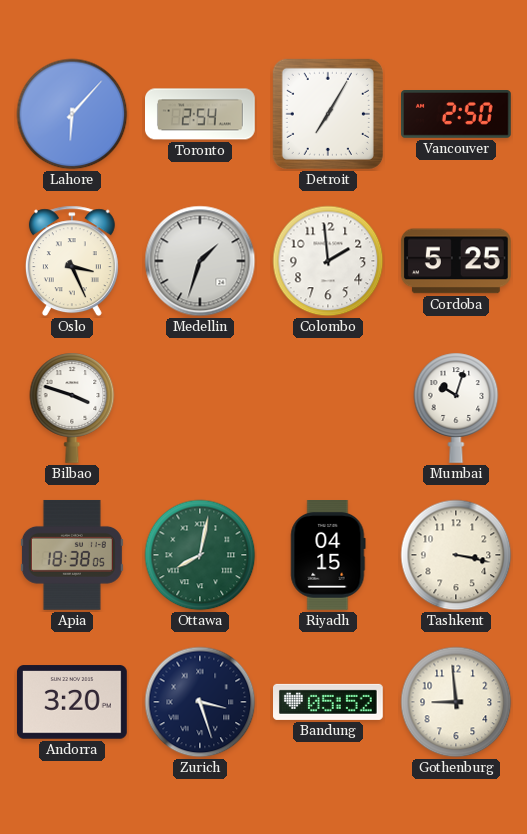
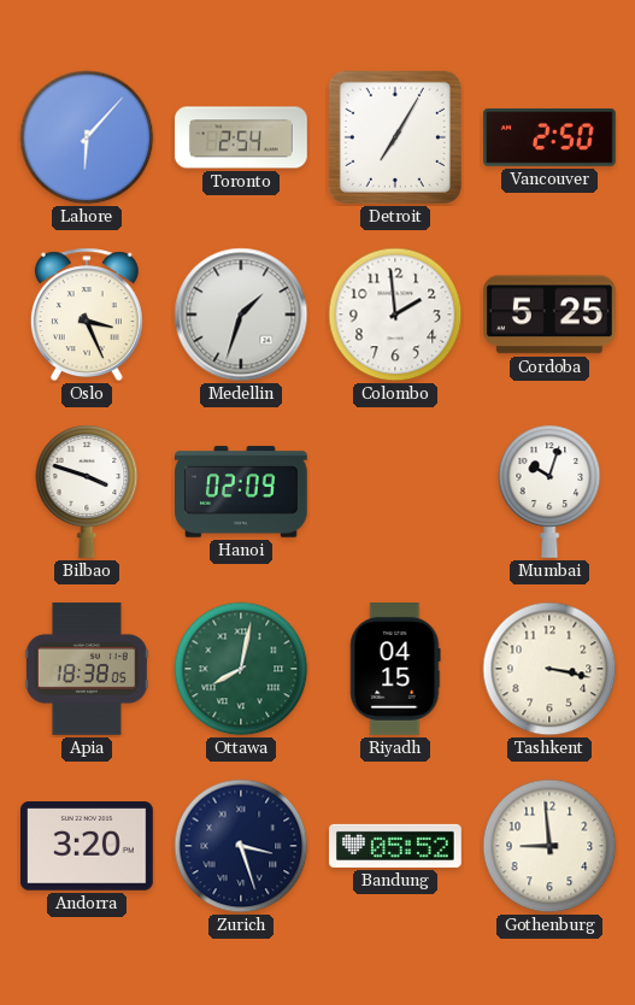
Hanoi: none -> 02:09 (242, 492)
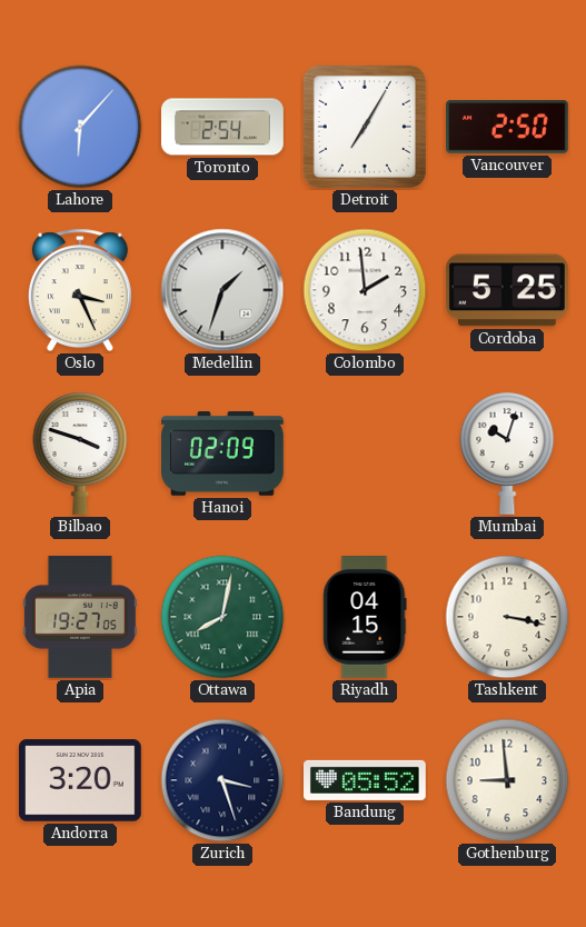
Apia: 18:38 -> 19:27 (80, 617)
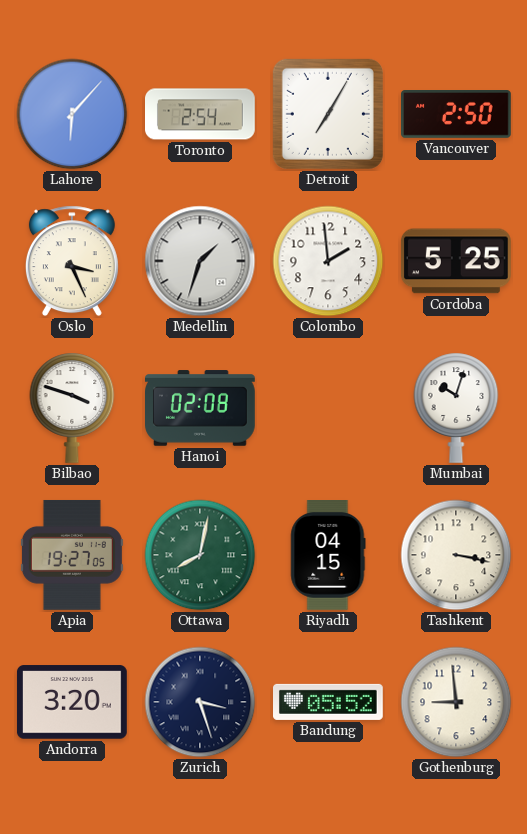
Hanoi: 02:09 -> 02:08 (201, 408)
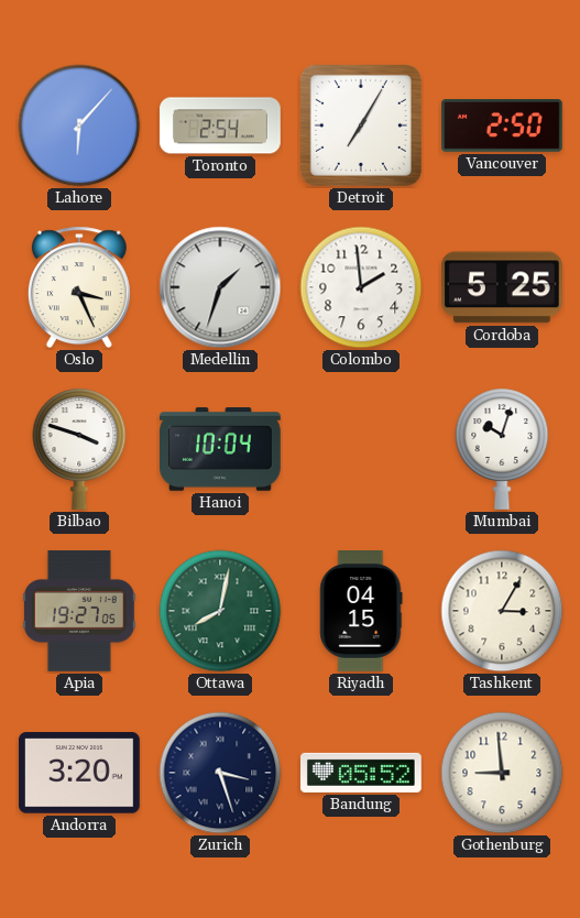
Hanoi: 02:08 -> 10:04 (221, 449)
Tashkent: 3:17 -> 3:05 (502, 611)
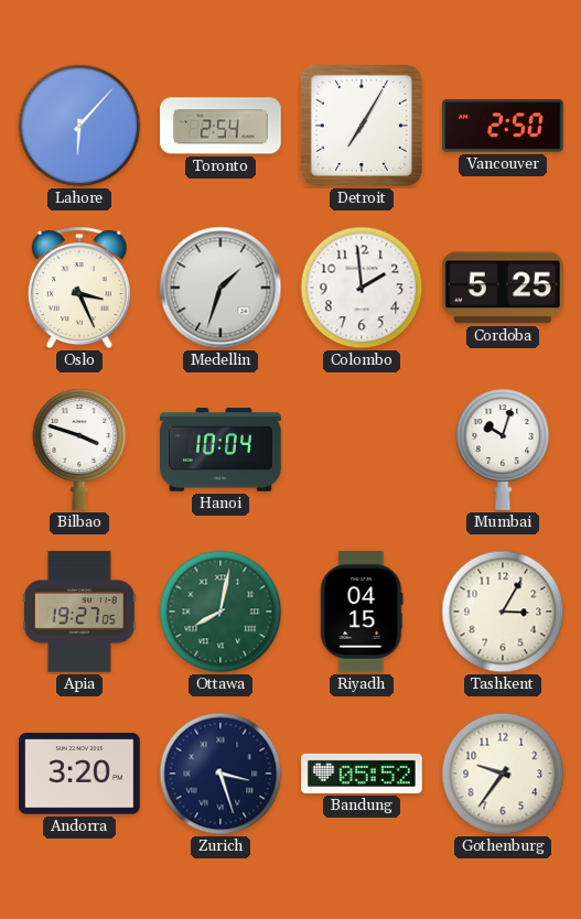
Gothenburg: 8:59 -> 9:36 (503, 774)
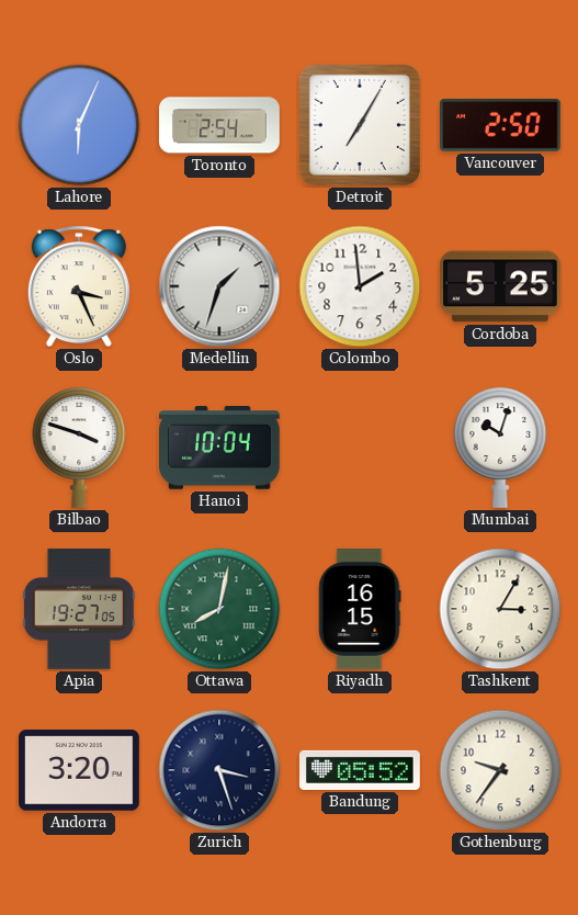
Lahore: 6:07 -> 6:04 (79, 125)
Riyadh: 04:15 -> 16:15 (360, 610)
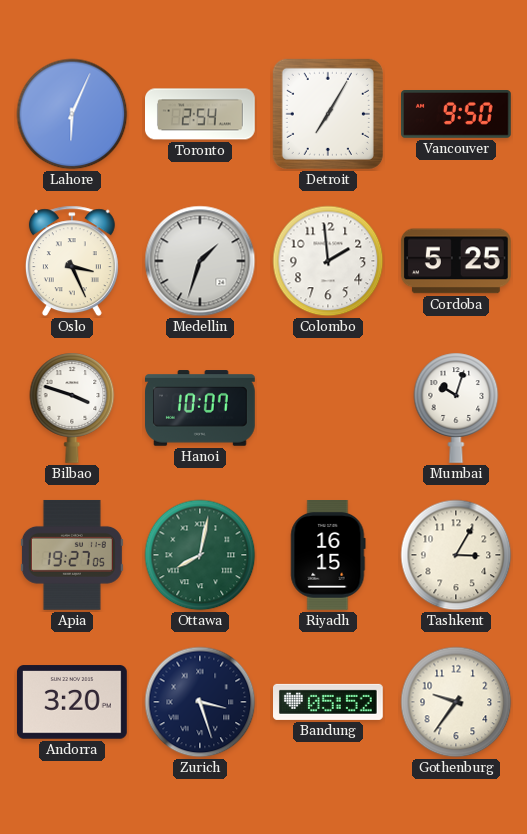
Vancouver: 2:50 -> 9:50 (457, 115)
Hanoi: 10:04 -> 10:07 (201, 408)
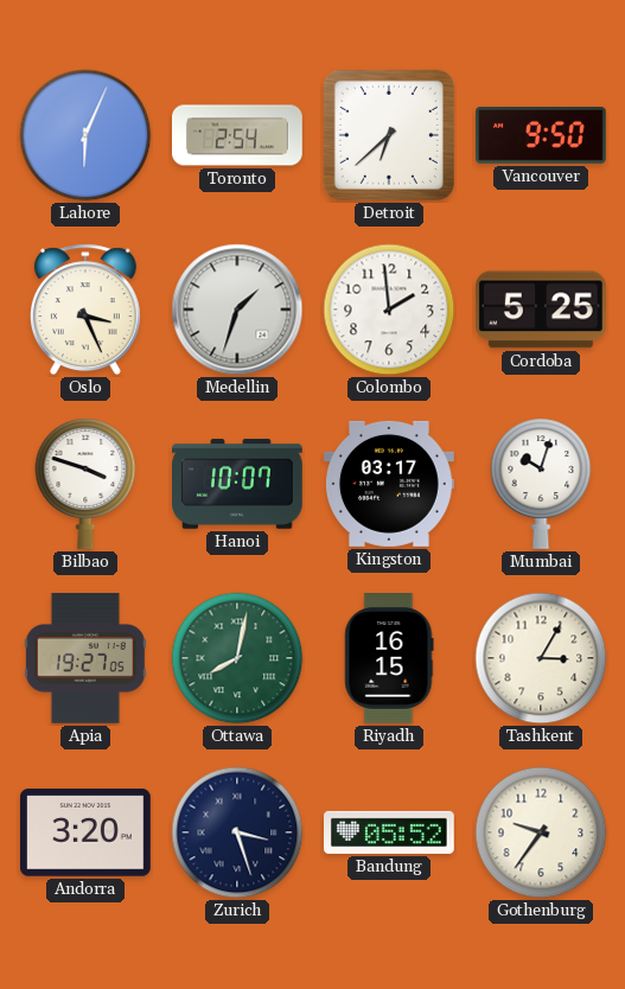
Detroit: 7:05 -> 6:38 (389, 135)
Kingston: none -> 03:17 (389, 484)
